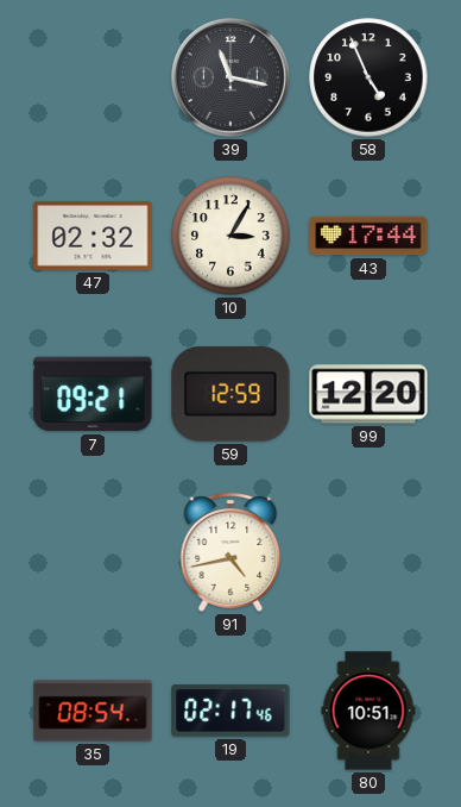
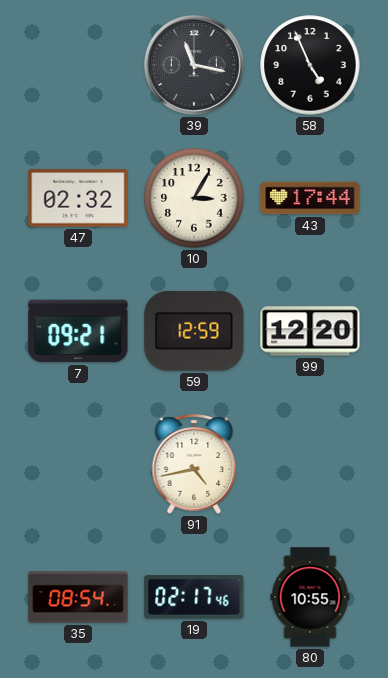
80: 10:51 -> 10:55 (310, 597)
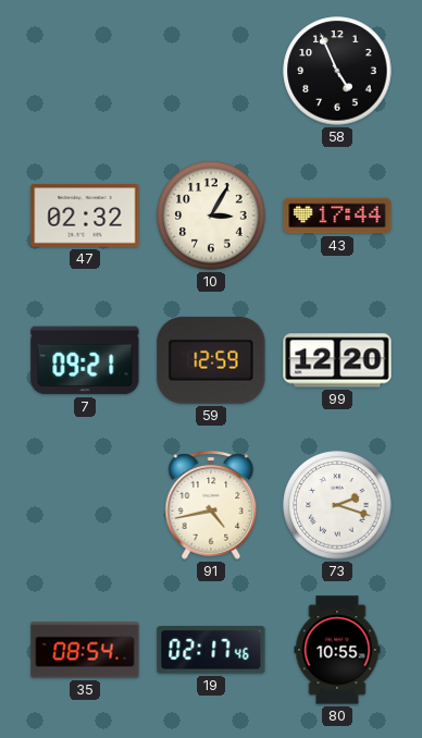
39: 11:17 -> none (195, 66)
73: none -> 2:18 (337, 505)
